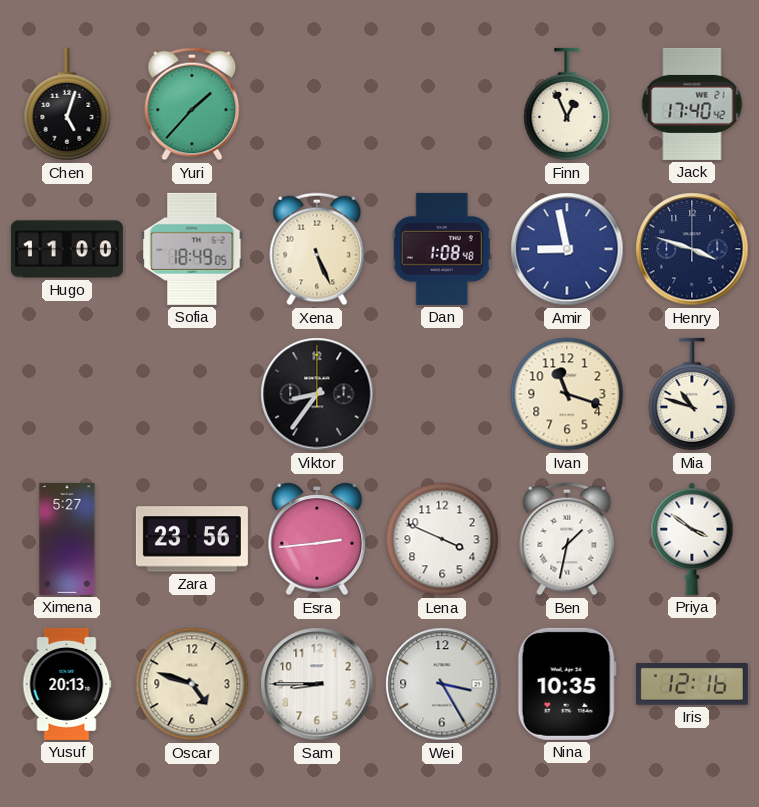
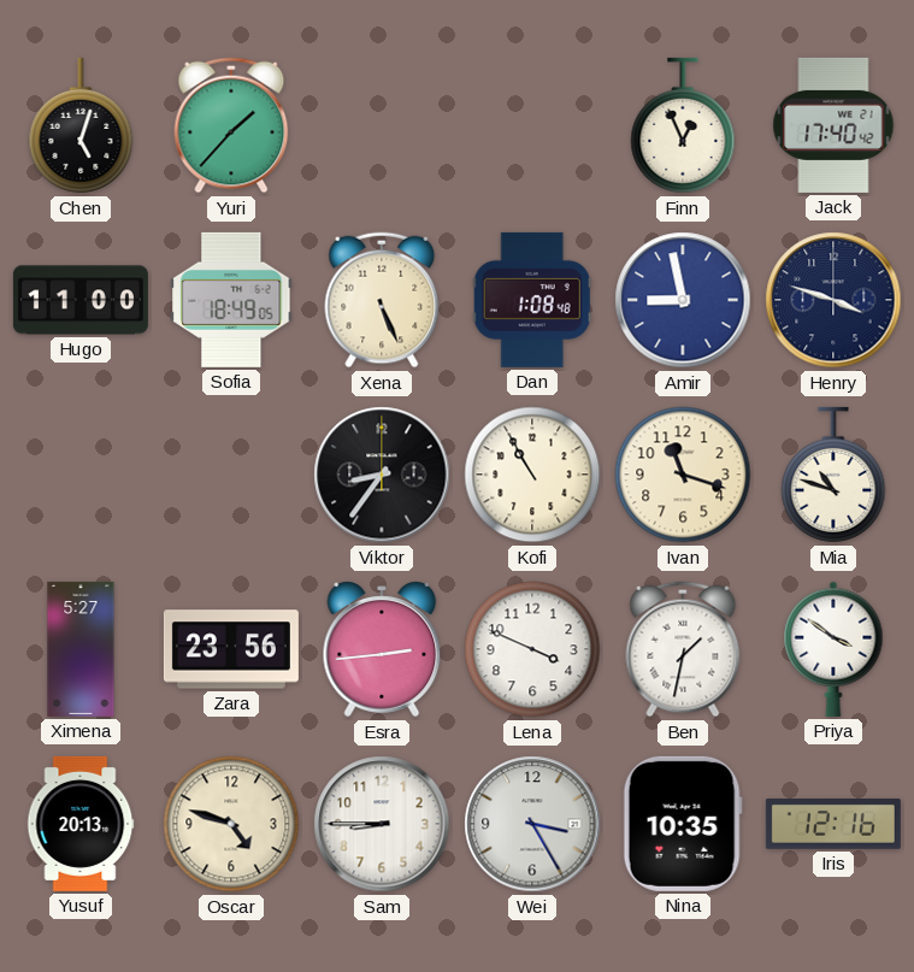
Kofi: none -> 10:55 (532, 475)
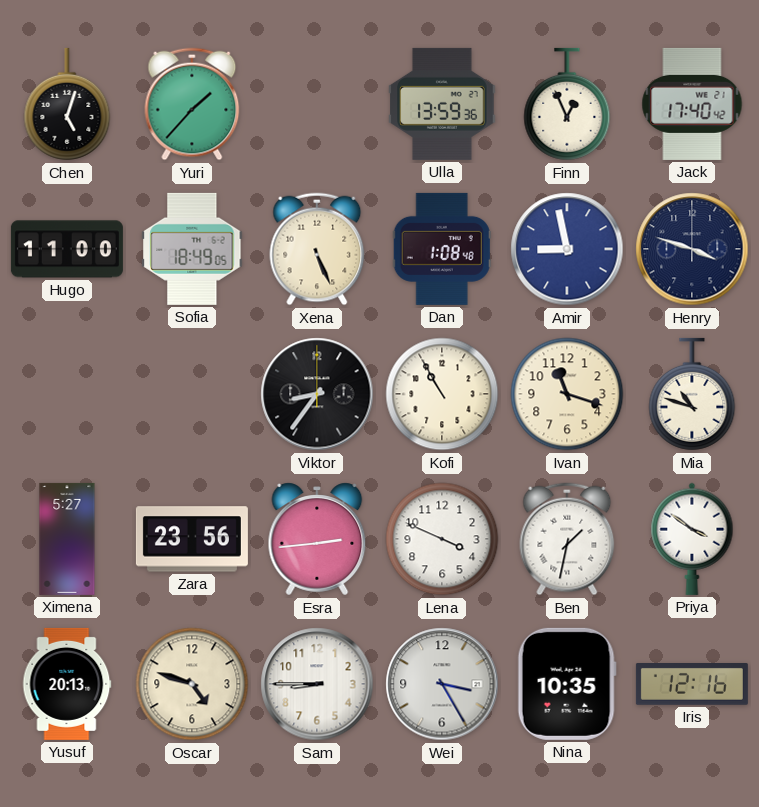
Ulla: none -> 13:59 (442, 104)
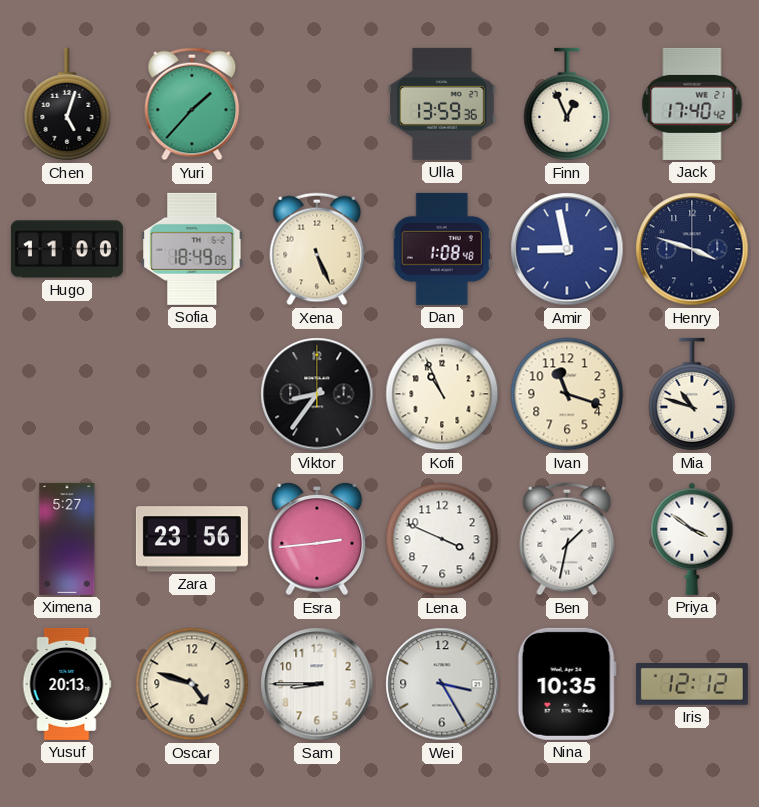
Kofi: 10:55 -> 10:56 (442, 394)
Iris: 12:16 -> 12:12 (692, 685)
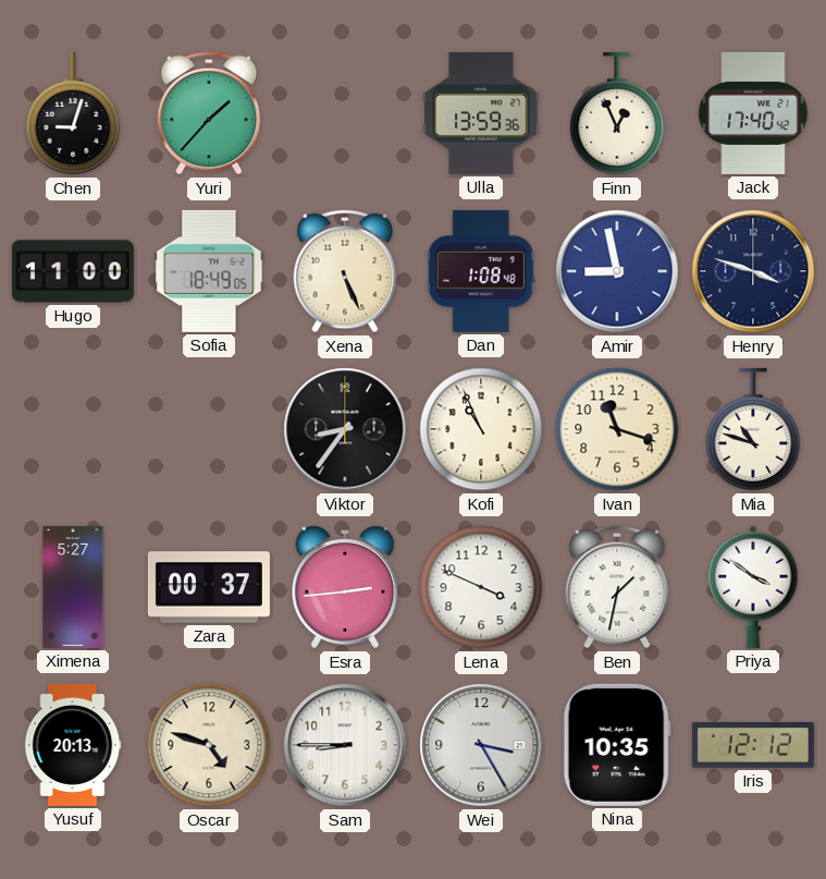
Chen: 5:03 -> 9:03 (73, 113)
Zara: 23:56 -> 00:37 (209, 587)
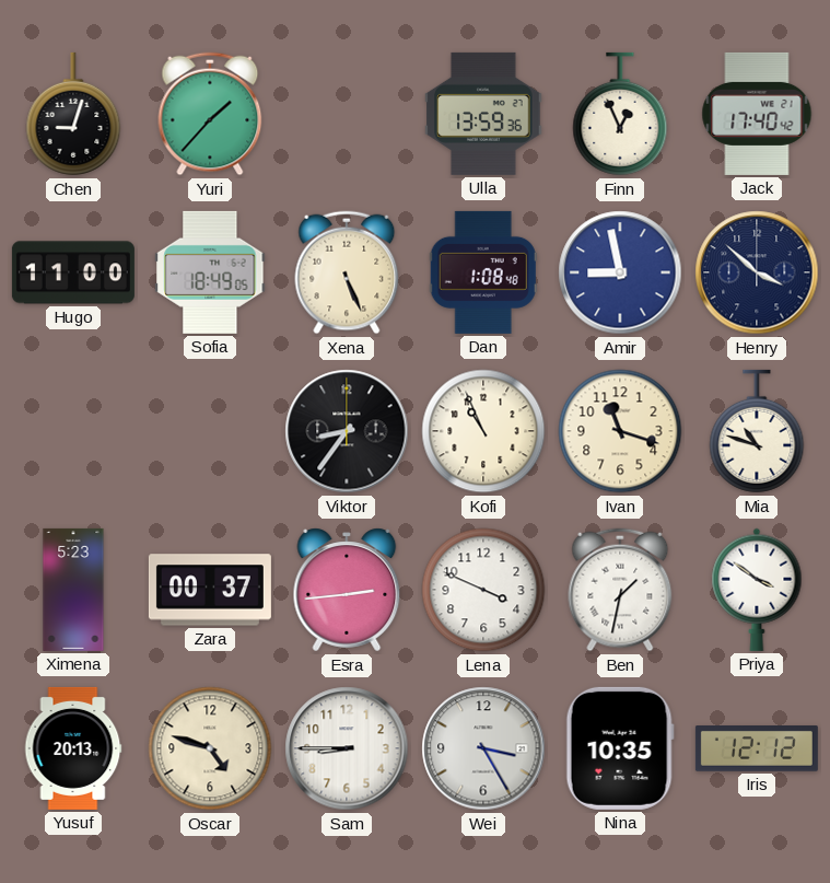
Henry: 3:48 -> 3:52 (757, 272)
Ximena: 5:27 -> 5:23 (73, 590)
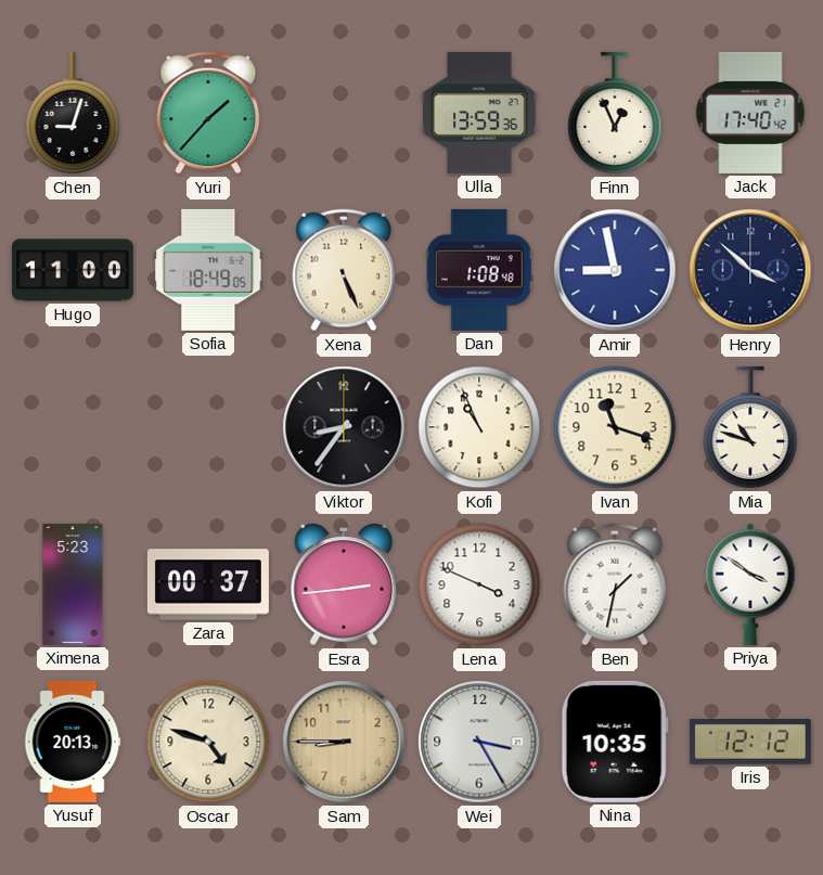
Sam dial: white -> champagne (344, 742)
